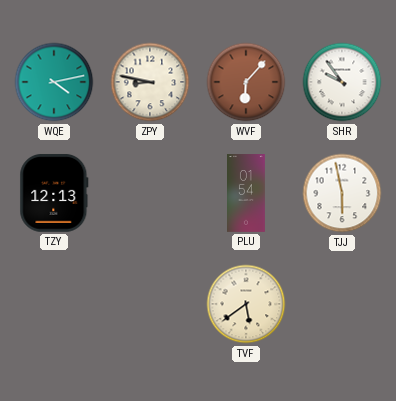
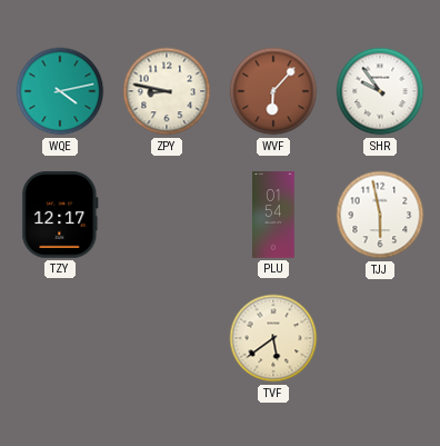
TZY: 12:13 -> 12:17 (60, 215)
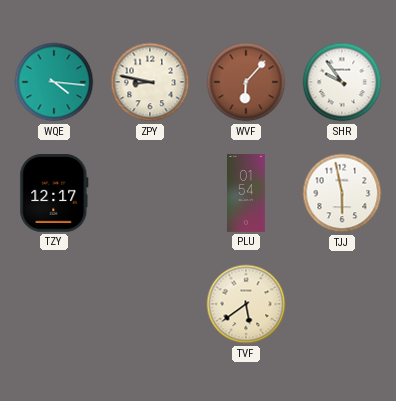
WQE: 4:13 -> 4:16 (54, 82)
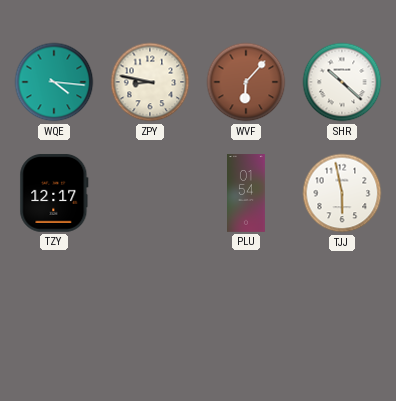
SHR: 9:54 -> 10:22 (342, 82)
TVF: 5:39 -> none (246, 304)
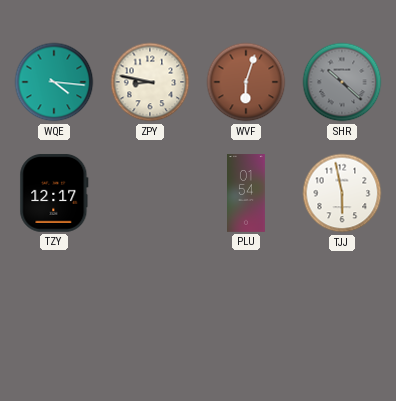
WVF: 6:07 -> 6:03 (246, 82)
SHR dial: white -> grey (342, 82)
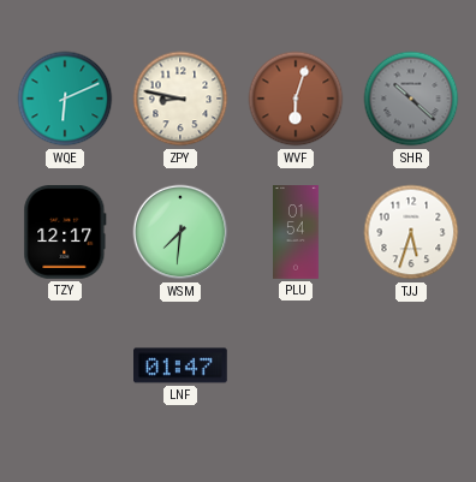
WQE: 4:16 -> 6:11 (65, 99)
WSM: none -> 7:31 (180, 232)
TJJ: 5:58 -> 5:33 (411, 232)
LNF: none -> 01:47 (182, 365)
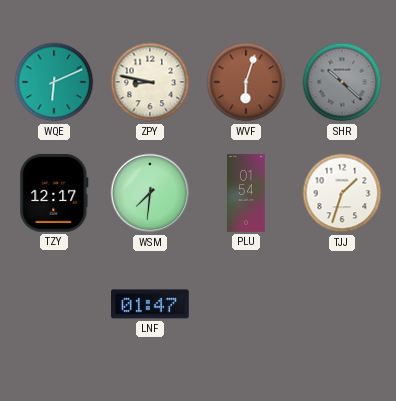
TJJ: 5:33 -> 1:33 (342, 193)
